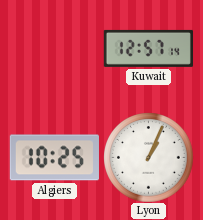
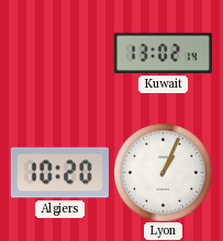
Kuwait: 12:57 -> 13:02 (163, 53)
Algiers: 10:25 -> 10:20 (59, 173)
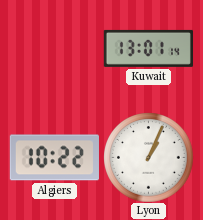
Kuwait: 13:02 -> 13:01 (148, 48)
Algiers: 10:20 -> 10:22 (54, 158)
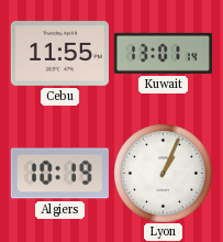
Cebu: none -> 11:55 (59, 54)
Algiers: 10:22 -> 10:19 (59, 174)
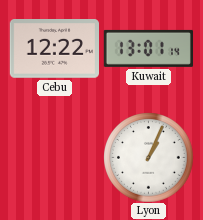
Cebu: 11:55 -> 12:22 (54, 49)
Algiers: 10:19 -> none (59, 174)
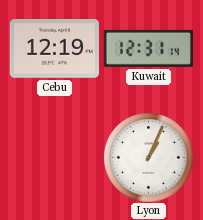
Cebu: 12:22 -> 12:19 (54, 49)
Kuwait: 13:01 -> 12:31 (148, 48)
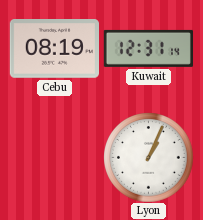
Cebu: 12:19 -> 08:19 (54, 49)
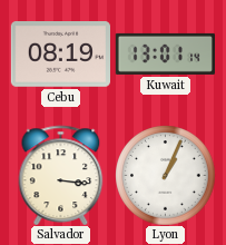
Kuwait: 12:31 -> 13:01 (165, 53)
Salvador: none -> 3:16 (61, 175)
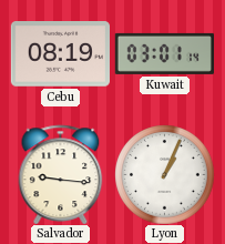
Kuwait: 13:01 -> 03:01 (164, 53)
Salvador: 3:16 -> 9:16 (61, 174)
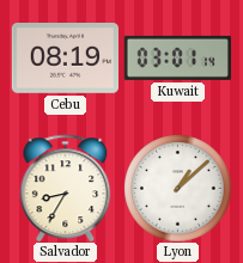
Salvador: 9:16 -> 8:35 (66, 188)
Lyon: 1:04 -> 1:08 (177, 188)
